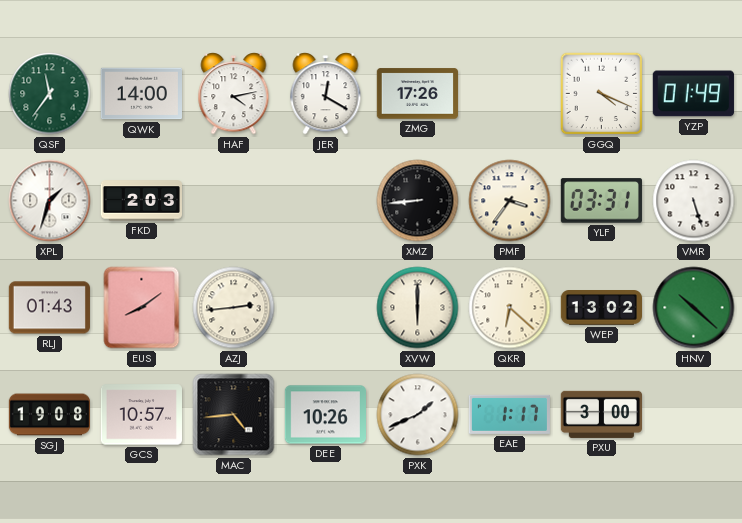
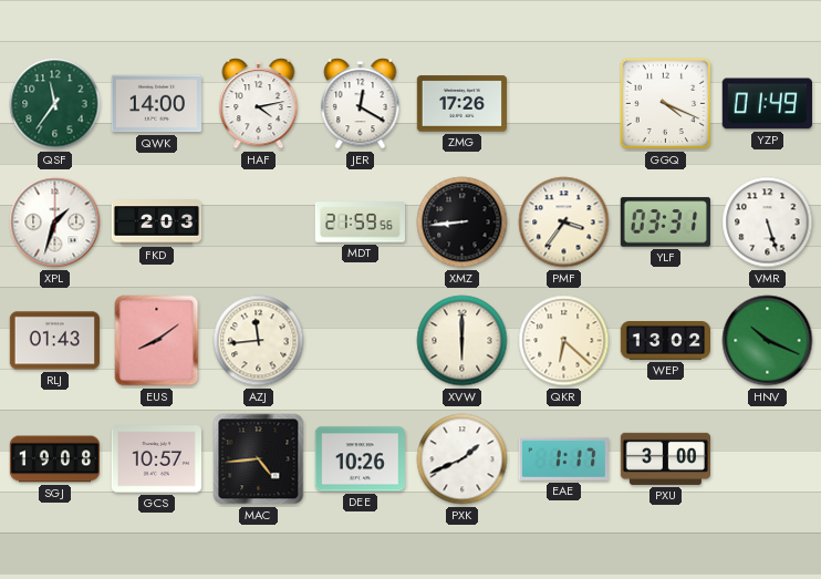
MDT: none -> 21:59 (360, 223)
AZJ: 2:44 -> 11:44 (259, 341)
HNV: 10:22 -> 10:19 (768, 341)
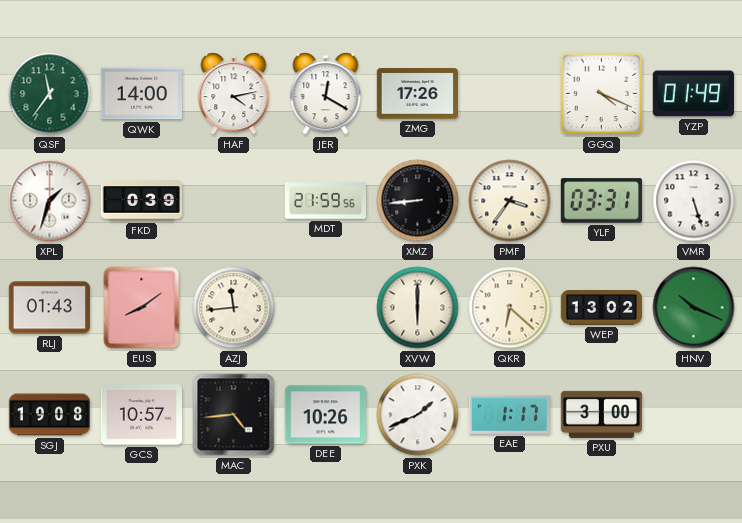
FKD: 2:03 -> 0:39 (141, 201)
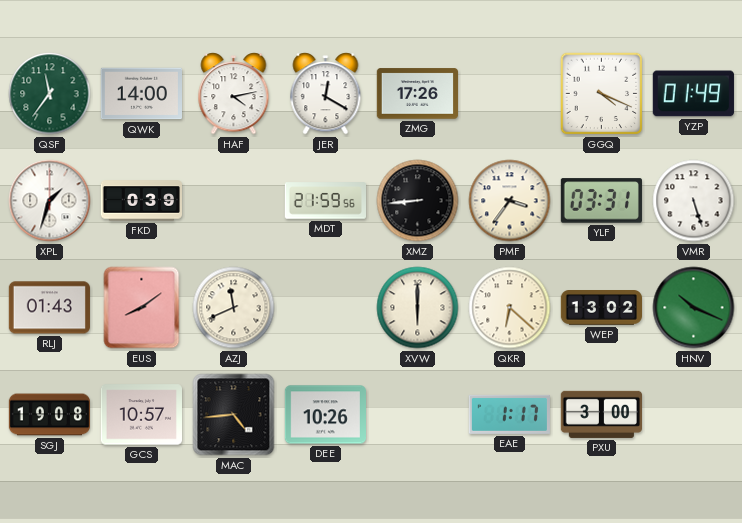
AZJ: 11:44 -> 11:41 (234, 308)
PXK: 1:41 -> none (418, 415)
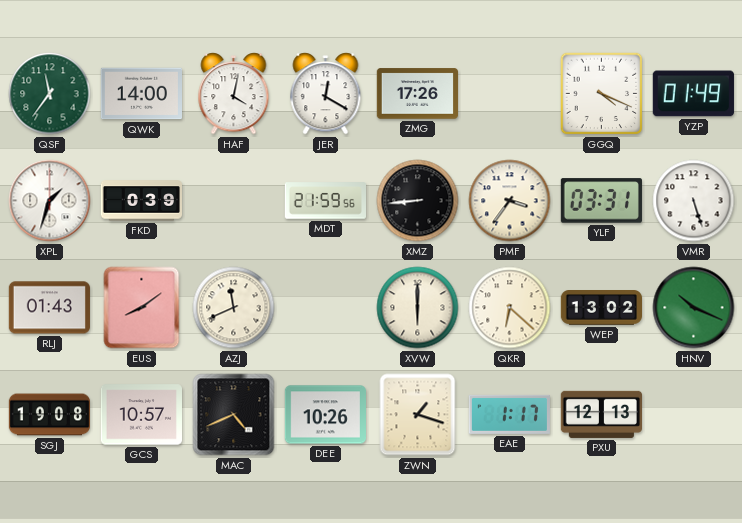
HAF: 4:13 -> 4:02 (234, 94)
MAC: 4:44 -> 4:41 (234, 415)
ZWN: none -> 1:18 (418, 415)
PXU: 3:00 -> 12:13 (601, 414)
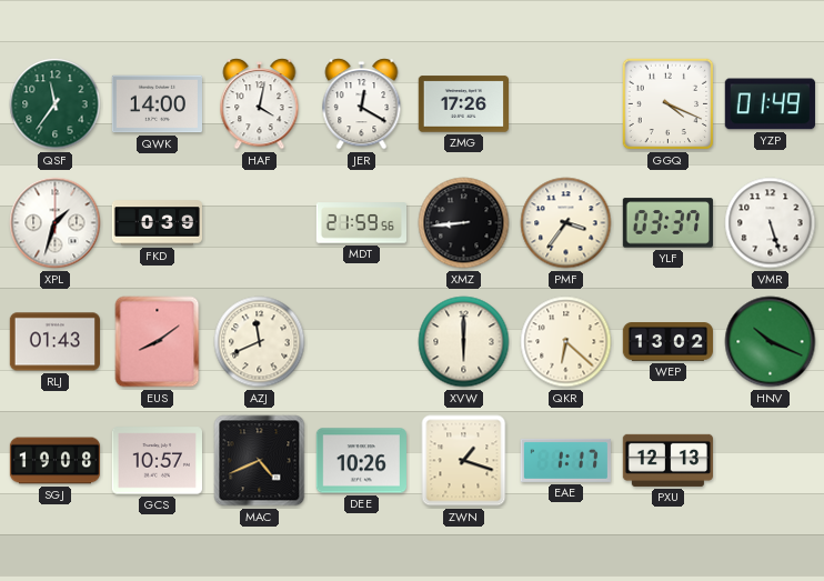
YLF: 03:31 -> 03:37 (667, 223)
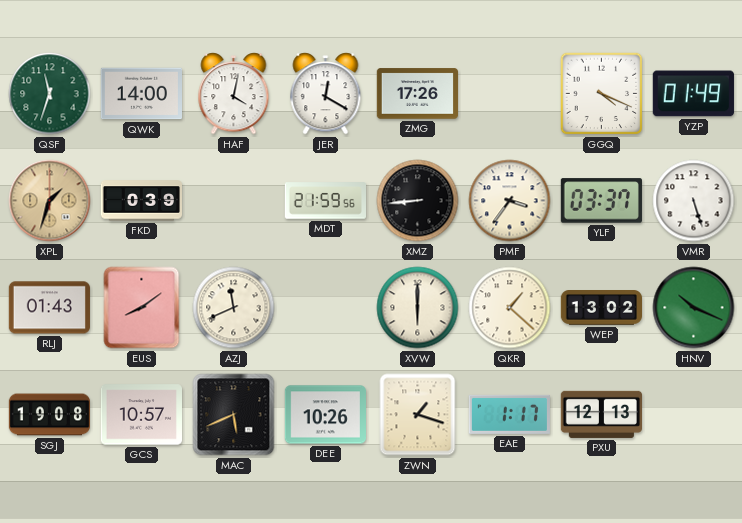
QSF: 11:36 -> 11:33 (50, 94)
XPL dial: white -> champagne (50, 201)
QKR: 6:22 -> 1:22 (510, 308)
MAC: 4:41 -> 5:41 (234, 415)
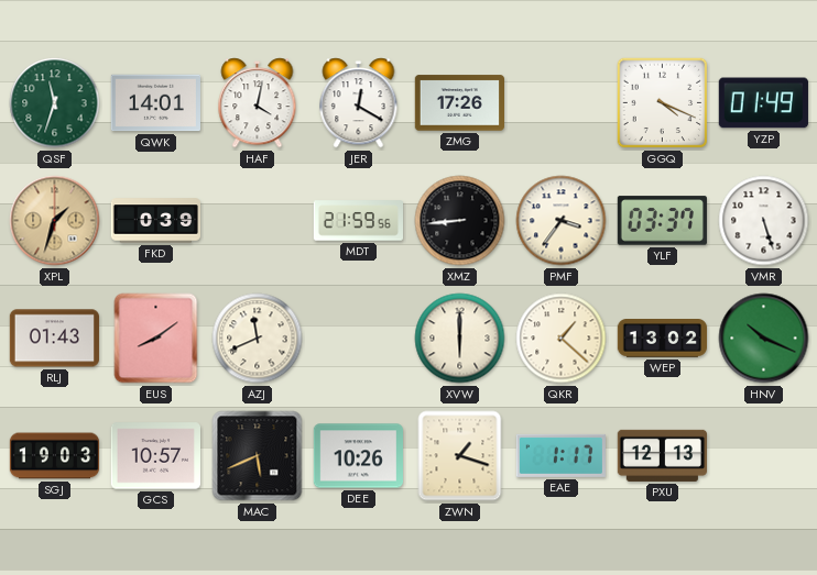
QWK: 14:00 -> 14:01 (155, 103)
SGJ: 19:08 -> 19:03 (55, 456)
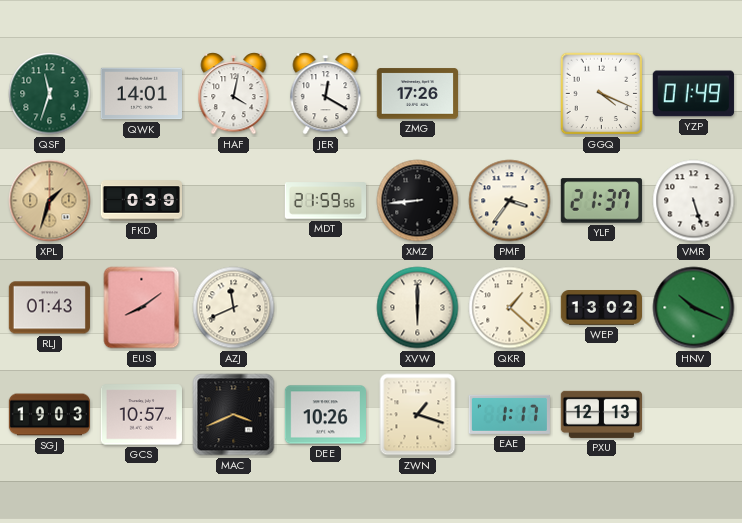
YLF: 03:37 -> 21:37 (601, 201)
MAC: 5:41 -> 3:41 (234, 415)
